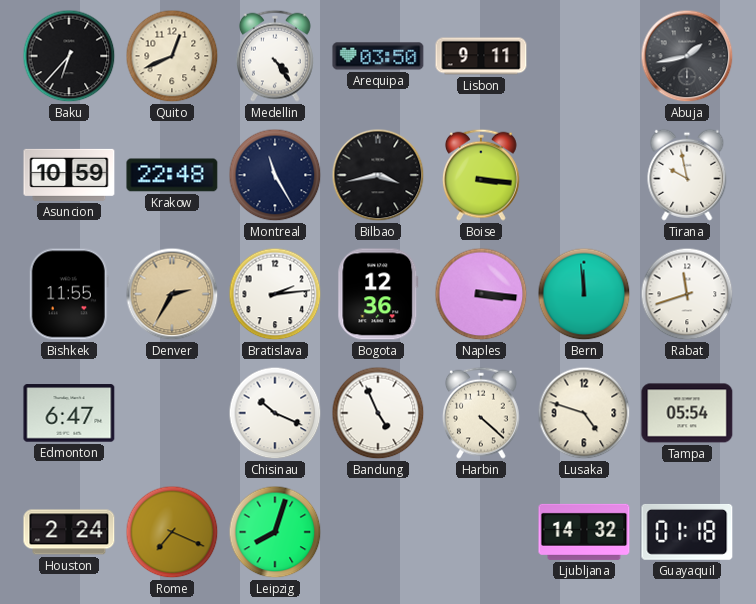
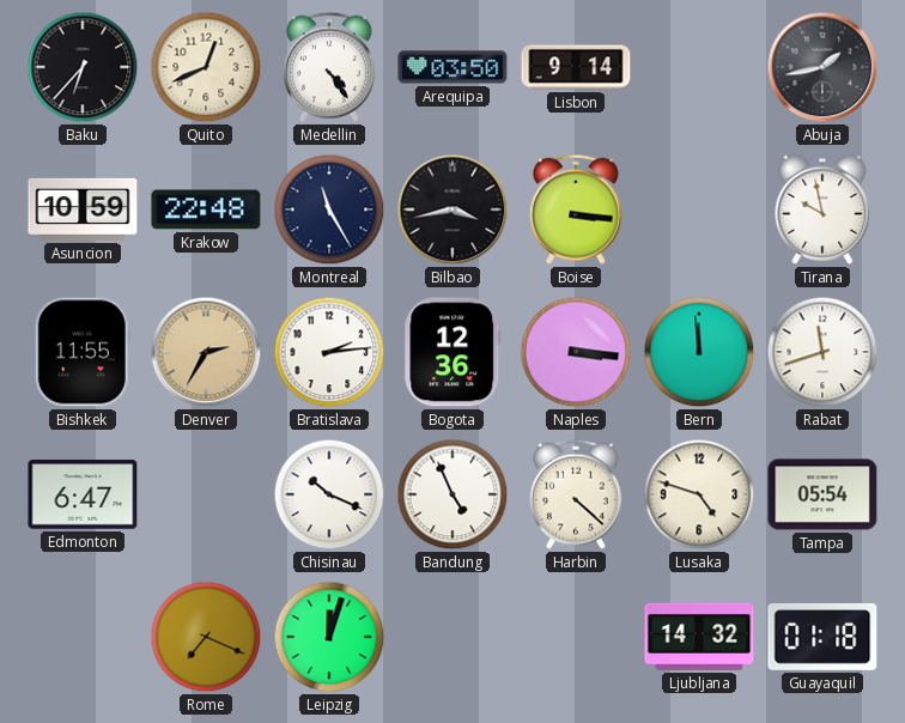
Lisbon: 9:11 -> 9:14 (576, 67)
Houston: 2:24 -> none (69, 532)
Leipzig: 8:03 -> 12:03 (329, 637)
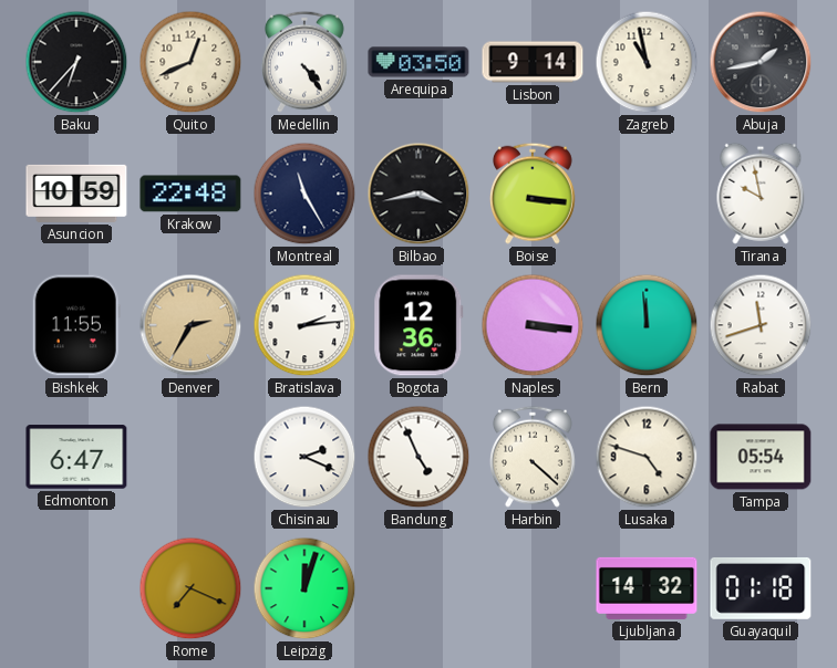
Zagreb: none -> 10:58 (647, 62)
Chisinau: 10:19 -> 2:19 (304, 457)
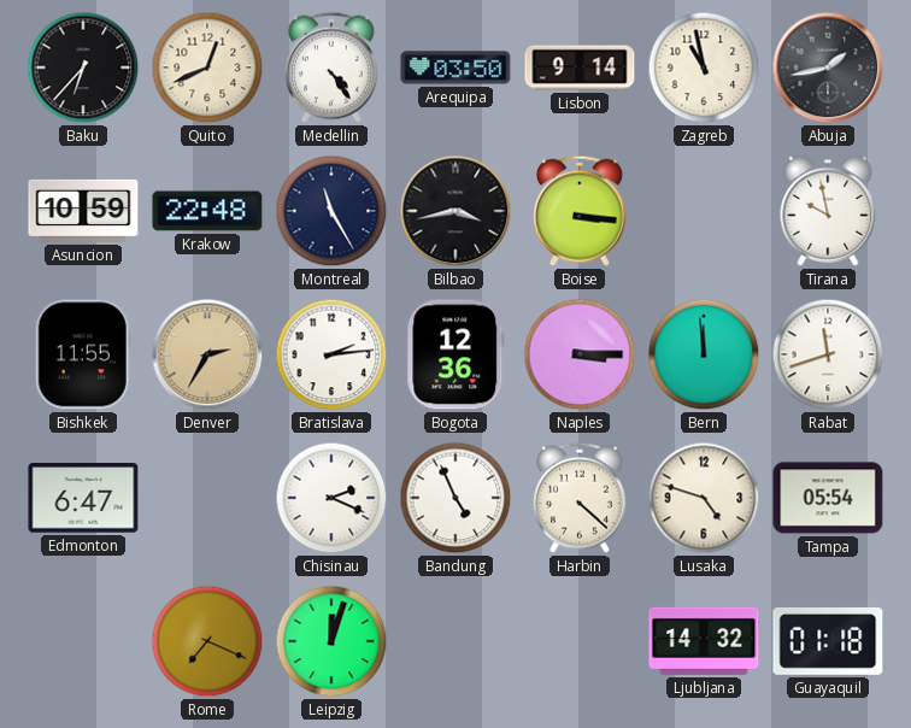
Naples: 3:16 -> 3:15 (580, 354)
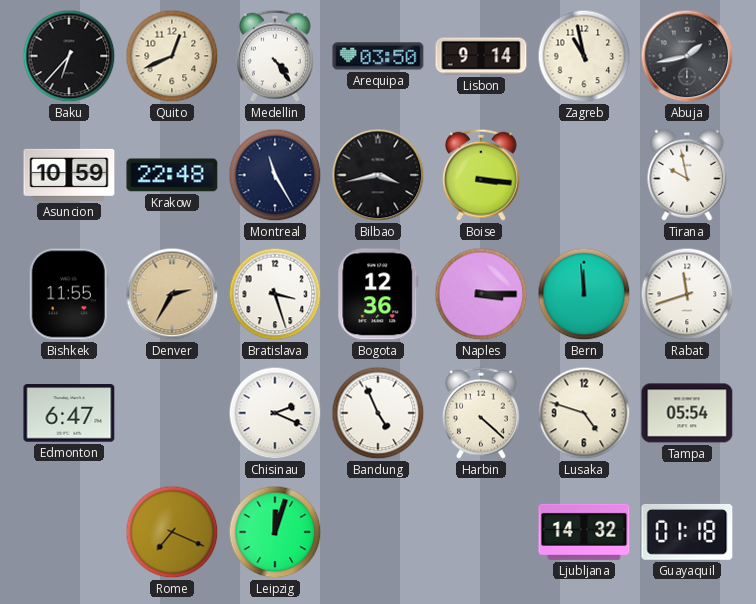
Bratislava: 2:14 -> 3:27 (275, 294)
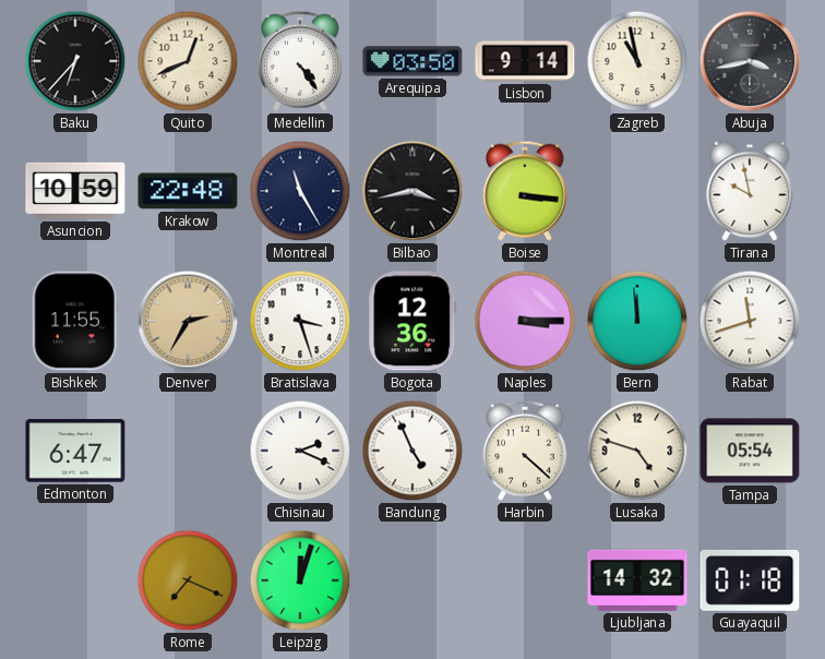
Abuja: 1:43 -> 3:43 (750, 61)
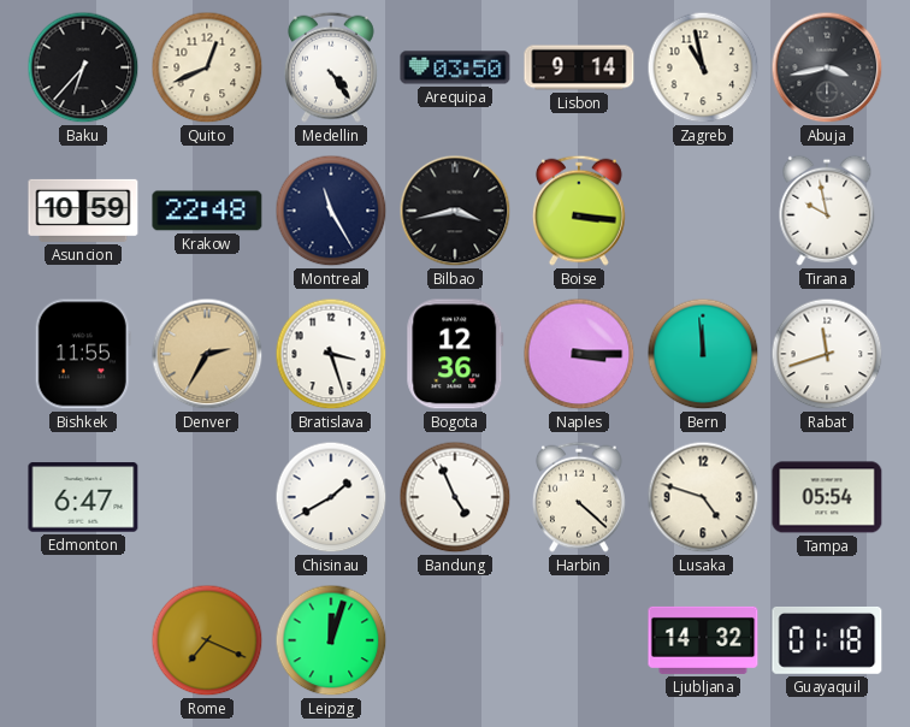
Chisinau: 2:19 -> 1:40 (331, 497)
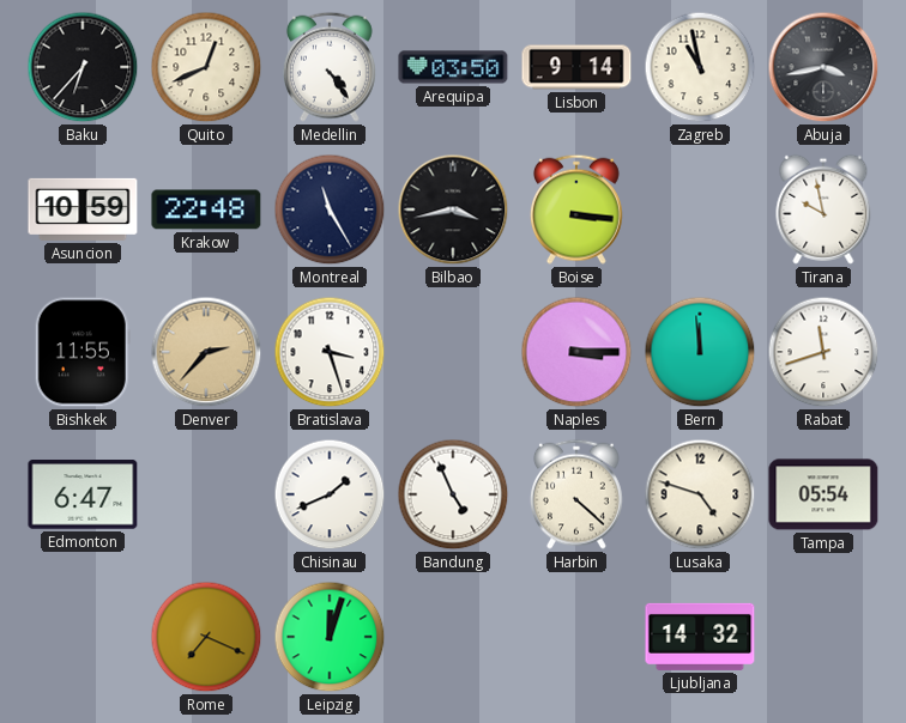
Denver: 2:35 -> 2:37 (206, 352)
Bogota: 12:36 -> none (455, 354)
Chisinau: 1:40 -> 1:41 (330, 494)
Guayaquil: 01:18 -> none (827, 640)
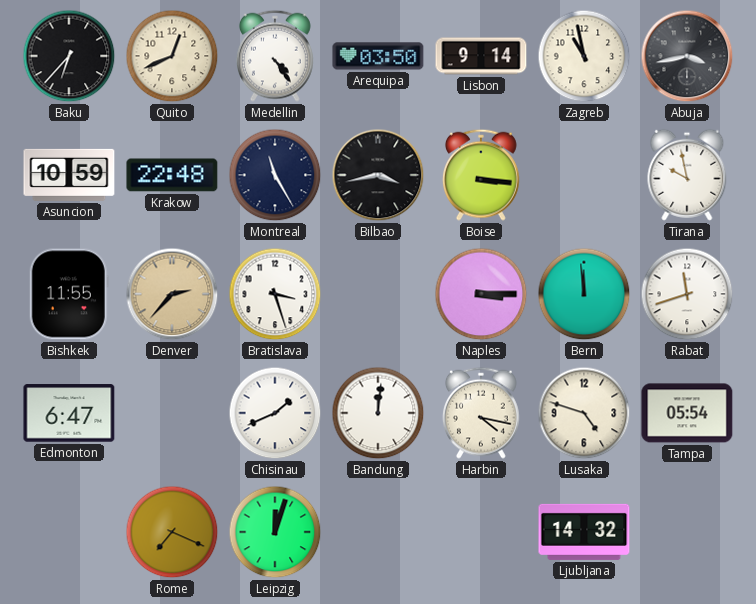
Bandung: 4:56 -> 12:01 (378, 413)
Harbin: 4:22 -> 4:17 (481, 413)
